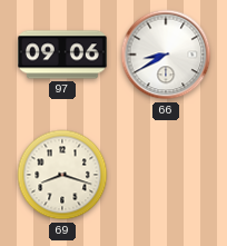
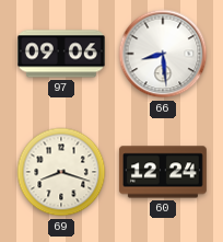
66: 8:40 -> 8:29 (163, 54)
60: none -> 12:24 (163, 172)
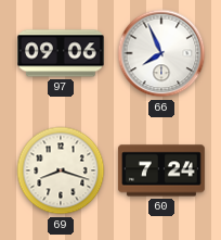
66: 8:29 -> 7:56 (161, 53)
60: 12:24 -> 7:24 (161, 170)
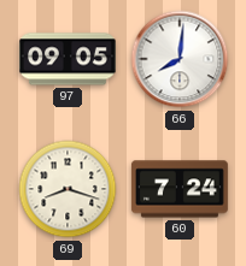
97: 09:06 -> 09:05 (68, 59)
66: 7:56 -> 8:01 (180, 59)
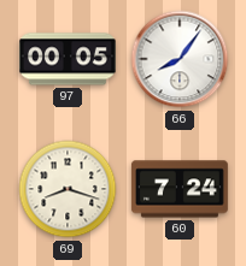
97: 09:05 -> 00:05 (68, 59)
66: 8:01 -> 8:06 (180, 59)
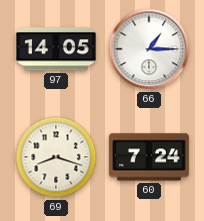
97: 00:05 -> 14:05 (56, 49)
66: 8:06 -> 1:15 (149, 49)
